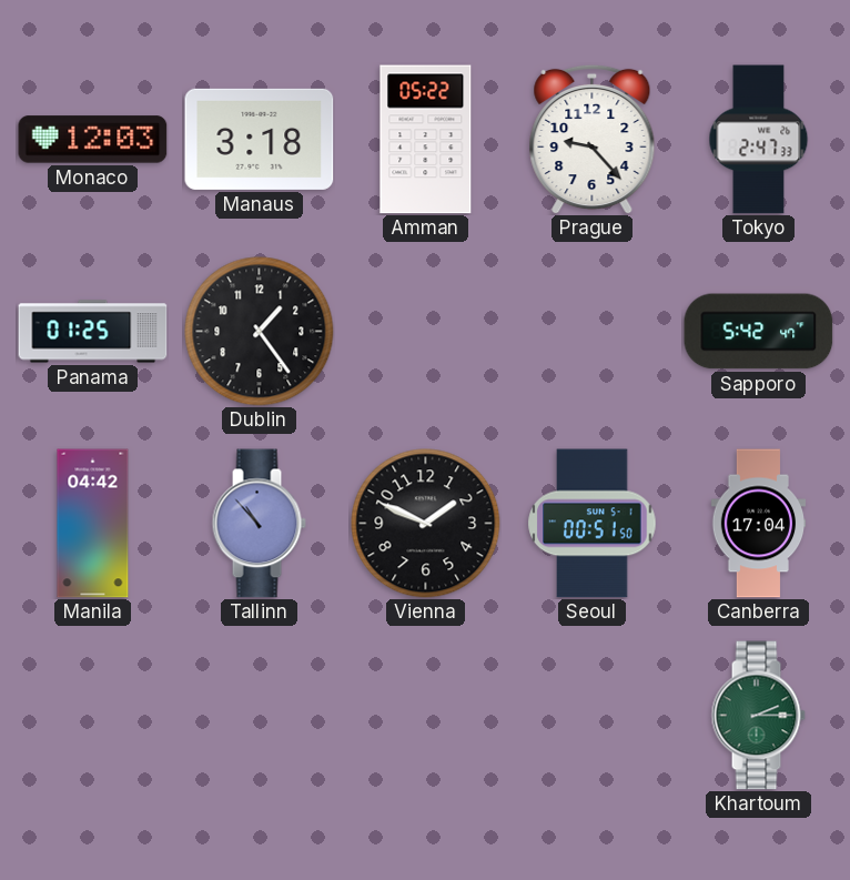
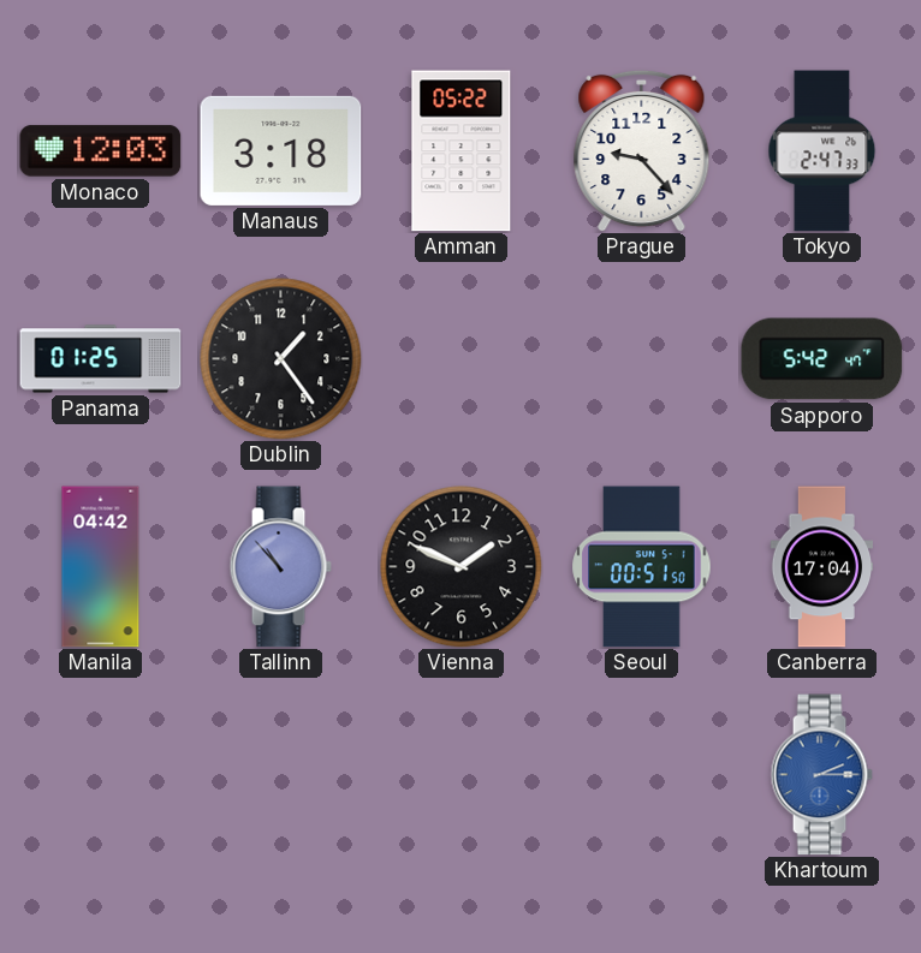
Khartoum dial: green -> blue (821, 775)
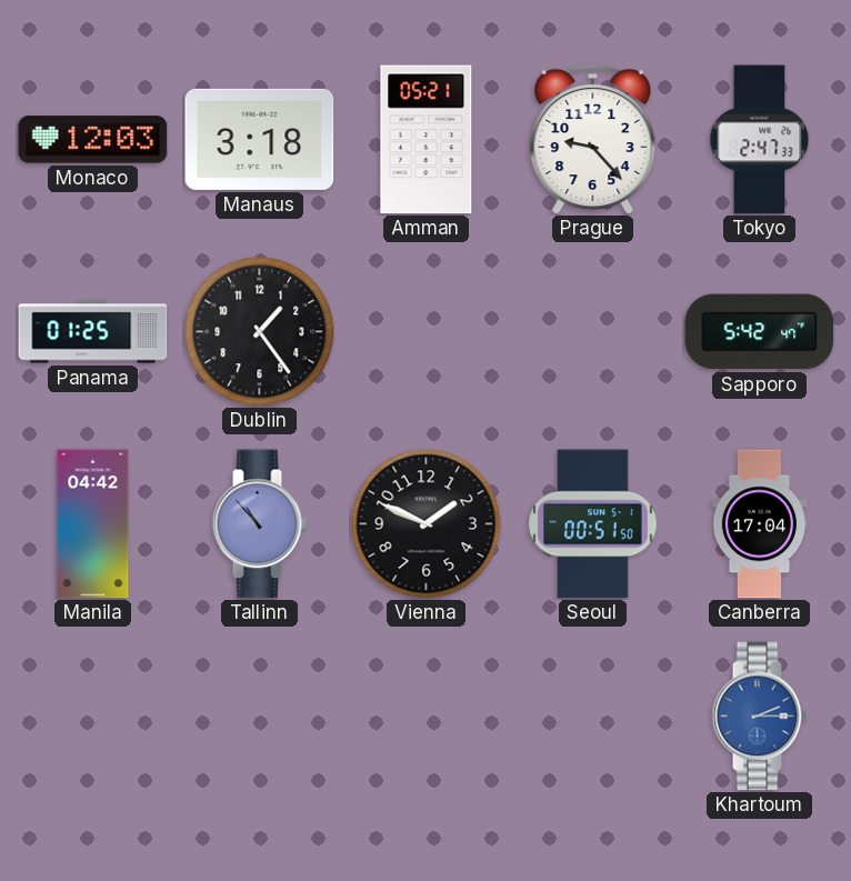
Amman: 05:22 -> 05:21 (427, 140)
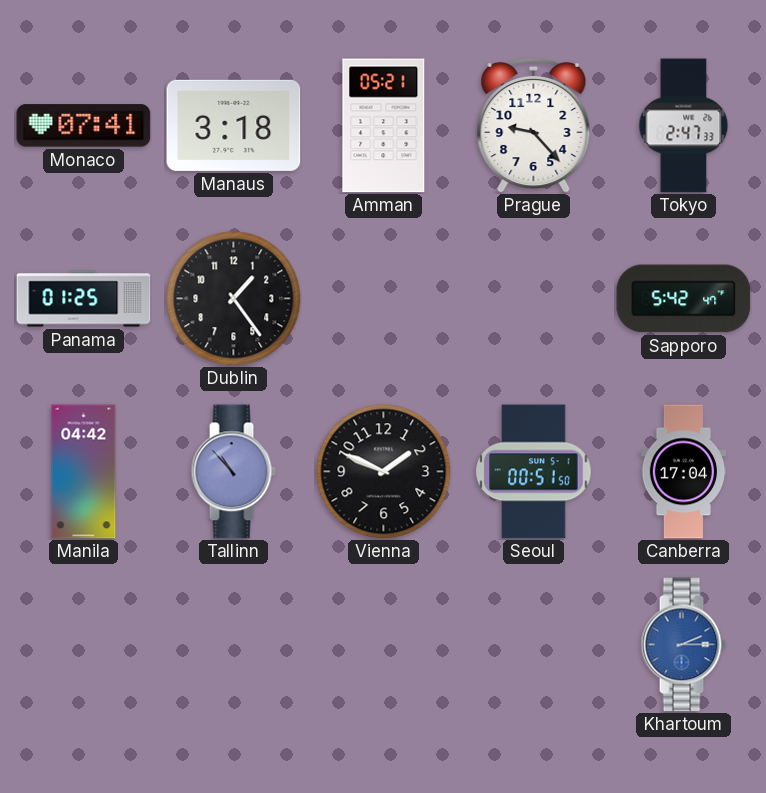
Monaco: 12:03 -> 07:41 (84, 126)
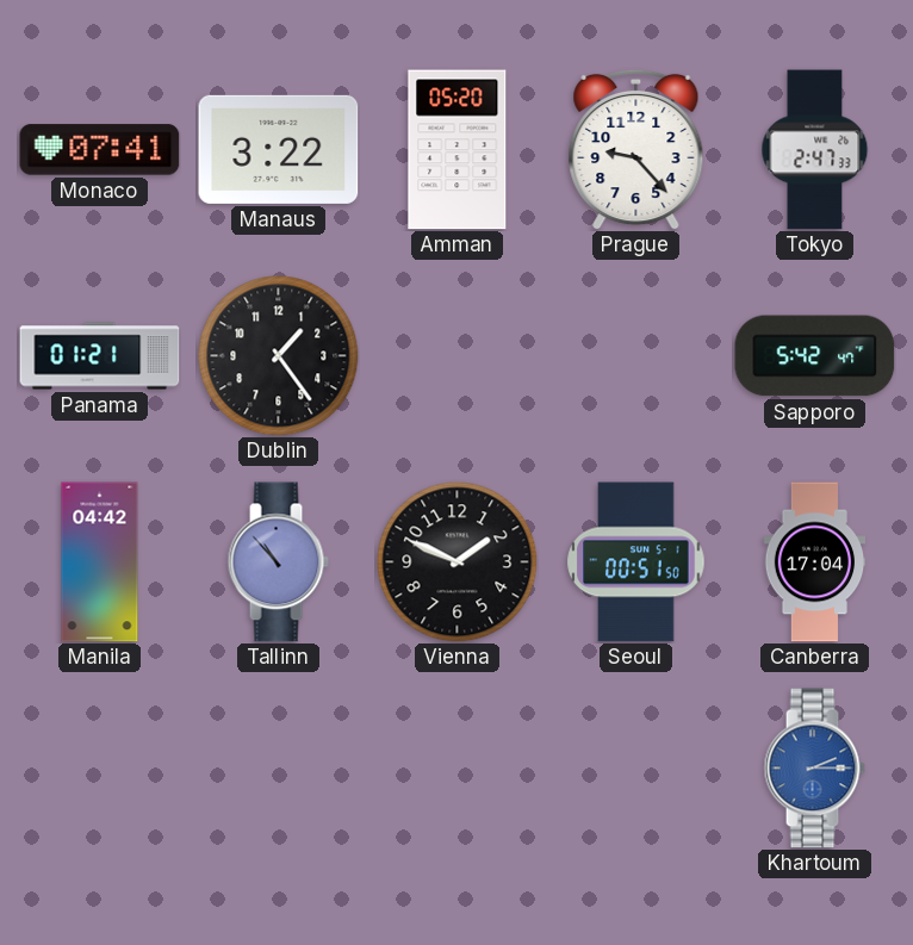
Manaus: 3:18 -> 3:22 (279, 149)
Amman: 05:21 -> 05:20 (458, 150)
Panama: 01:25 -> 01:21 (100, 356)
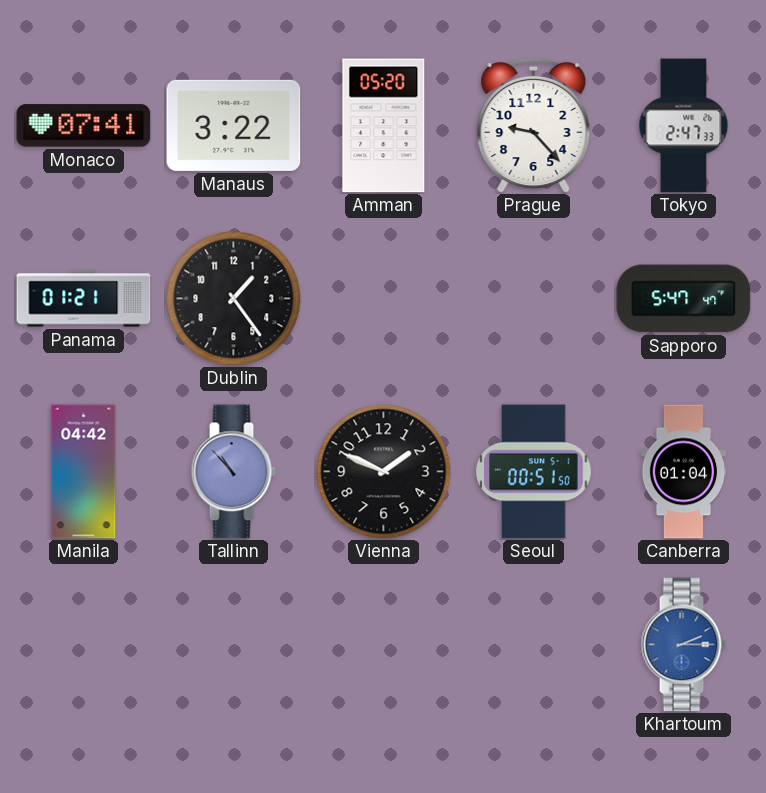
Sapporo: 5:42 -> 5:47 (684, 299)
Canberra: 17:04 -> 01:04 (684, 472)
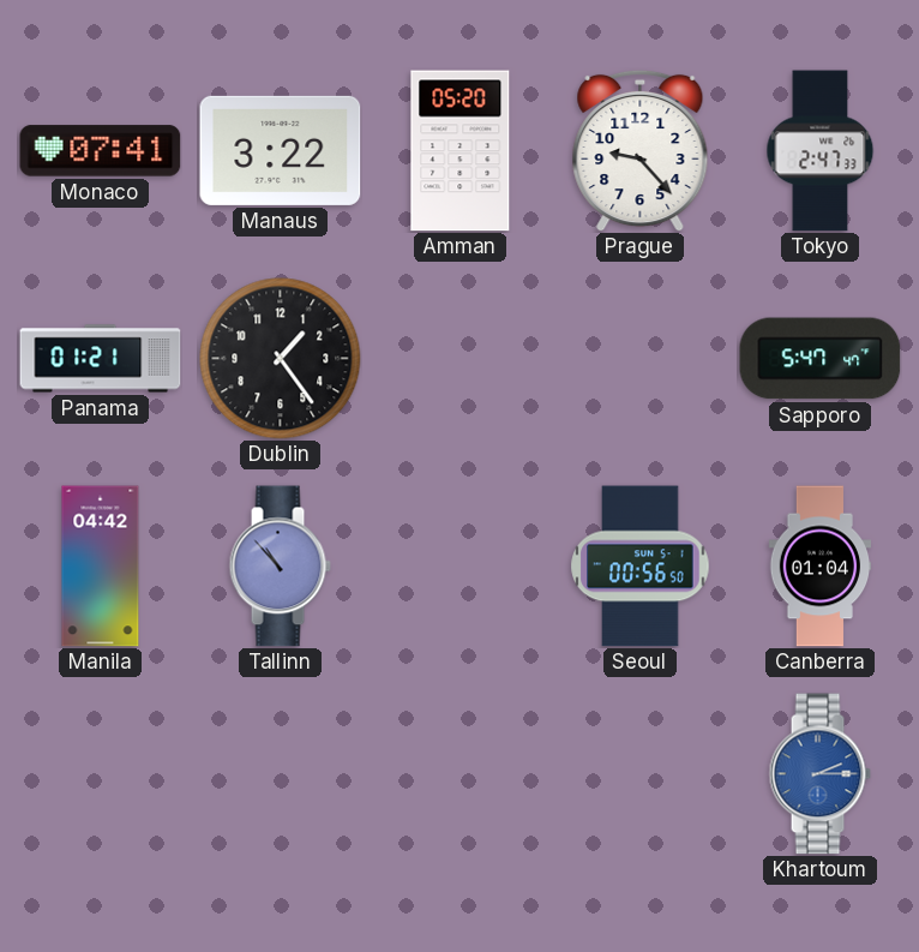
Vienna: 1:49 -> none (384, 472)
Seoul: 00:51 -> 00:56 (641, 567)
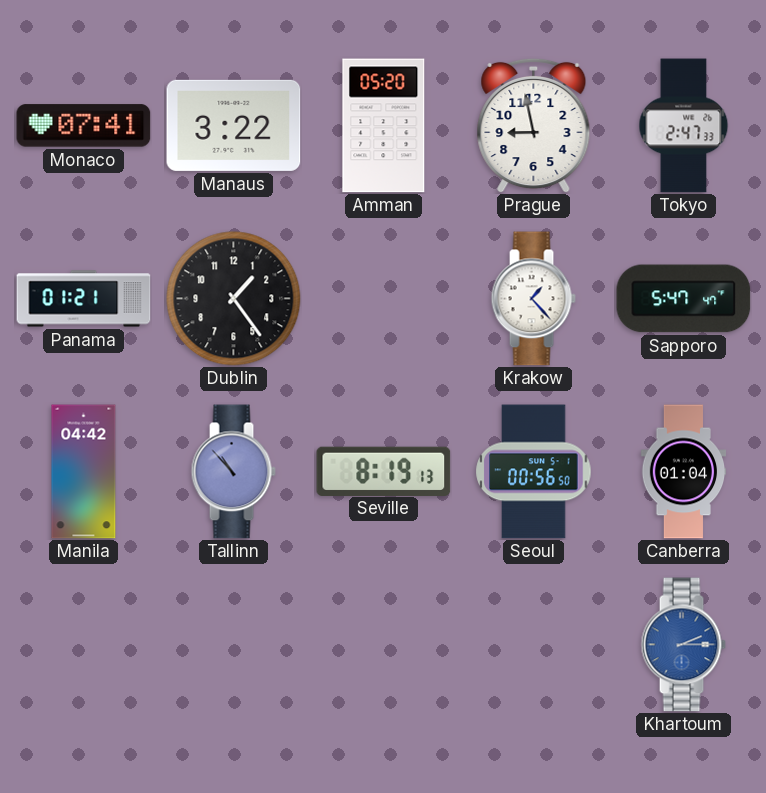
Prague: 9:23 -> 8:58 (534, 125)
Krakow: none -> 1:23 (533, 299)
Seville: none -> 8:19 (384, 471)
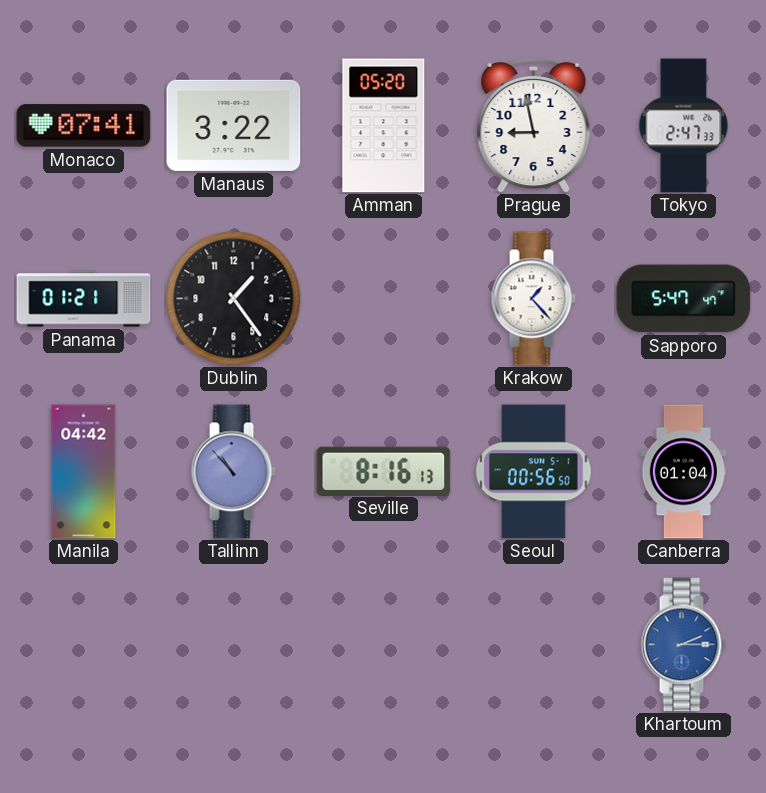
Seville: 8:19 -> 8:16 (384, 471)
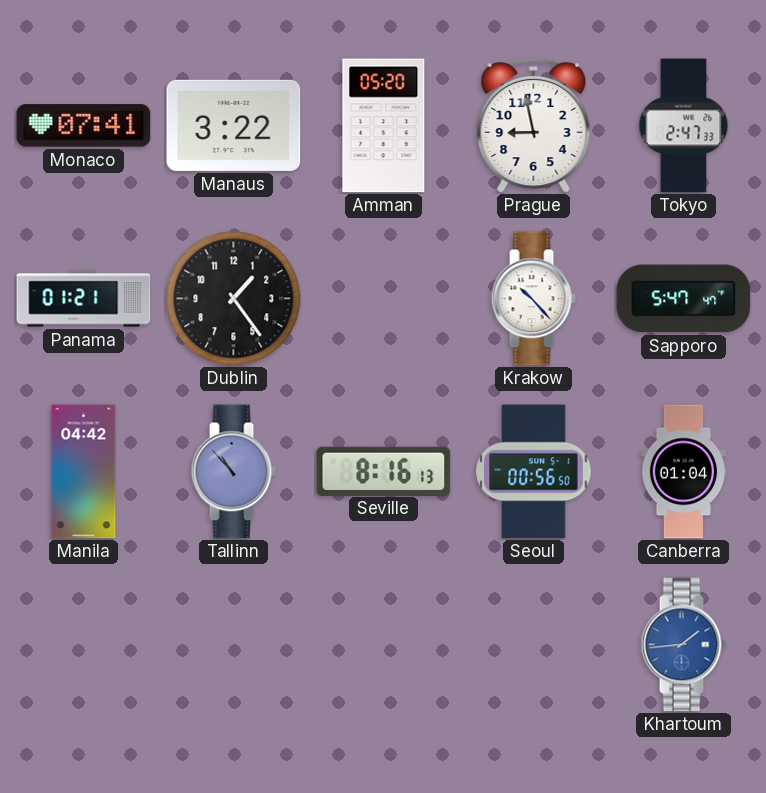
Krakow: 1:23 -> 10:23 (533, 299)
Khartoum: 2:15 -> 1:44 (683, 645)
